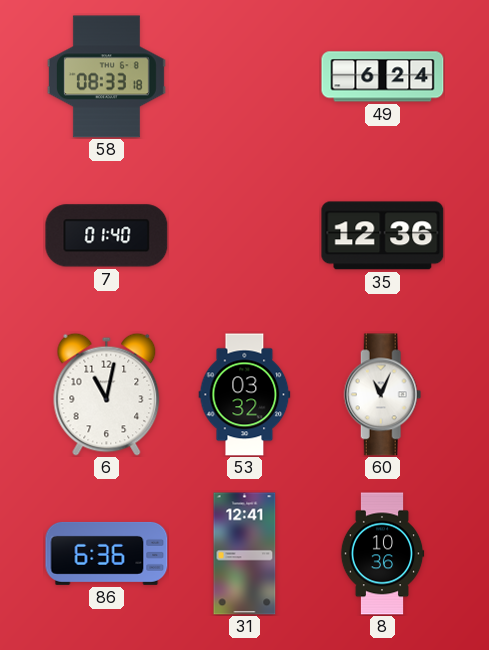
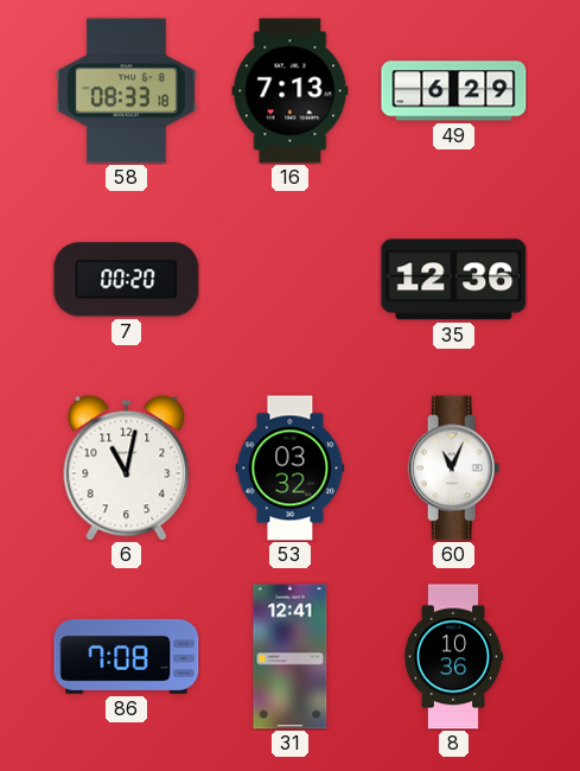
16: none -> 7:13 (291, 91)
49: 6:24 -> 6:29 (454, 91)
7: 01:40 -> 00:20 (127, 280)
86: 6:36 -> 7:08 (127, 656)
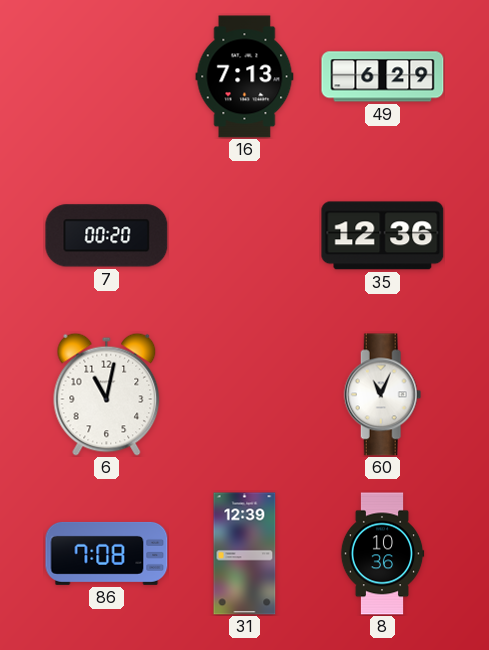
58: 08:33 -> none (126, 91)
53: 03:32 -> none (291, 469)
31: 12:41 -> 12:39 (245, 554)
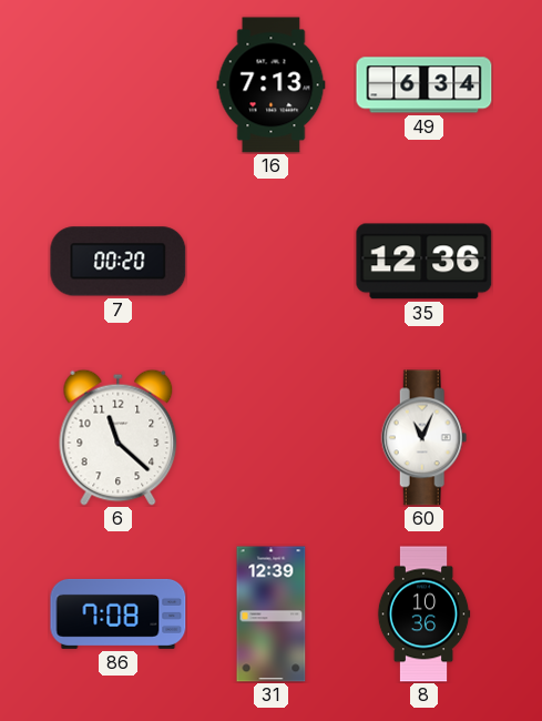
49: 6:29 -> 6:34 (425, 85)
6: 11:02 -> 11:22 (119, 437)
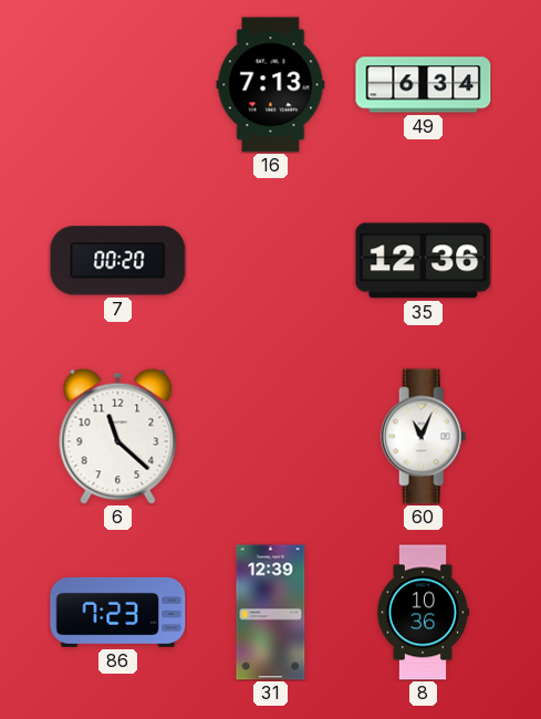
86: 7:08 -> 7:23 (118, 612)
